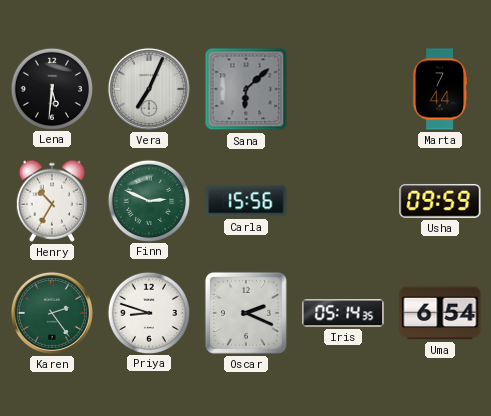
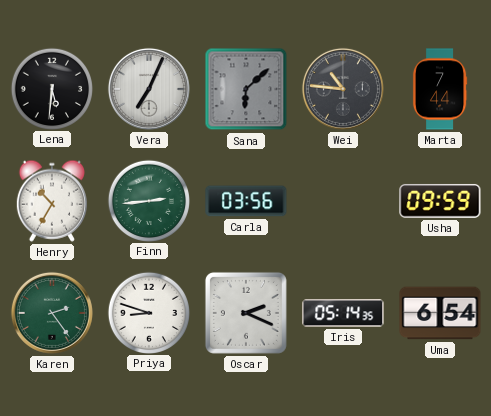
Wei: none -> 10:46 (343, 89)
Finn: 2:49 -> 2:44 (148, 200)
Carla: 15:56 -> 03:56 (246, 201)
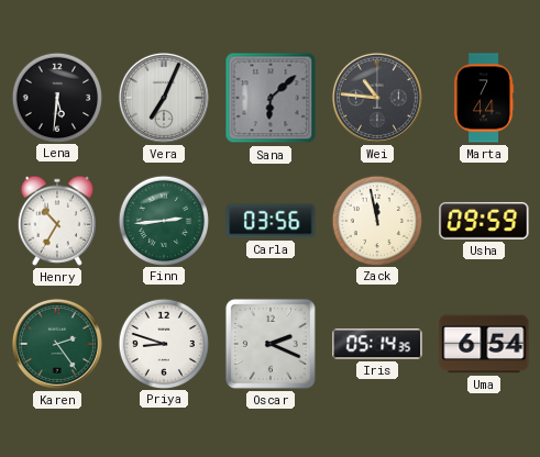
Zack: none -> 11:58 (376, 220)
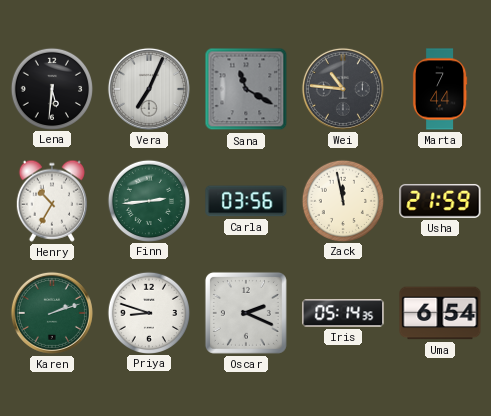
Sana: 6:08 -> 11:20 (246, 89)
Usha: 09:59 -> 21:59 (440, 201)
Karen: 2:24 -> 2:12 (52, 313)
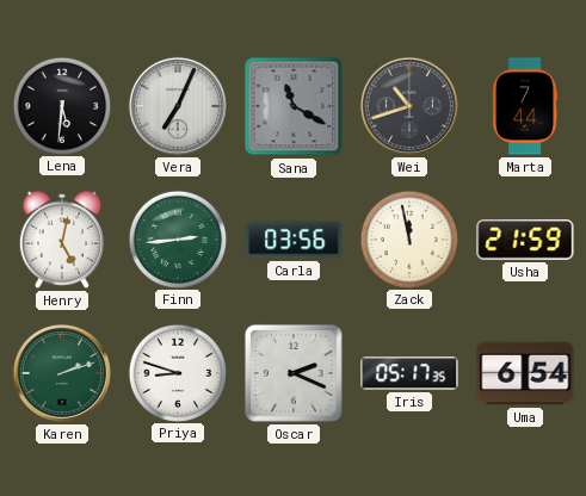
Wei: 10:46 -> 10:42 (409, 106)
Henry: 10:35 -> 5:02 (62, 240)
Iris: 05:14 -> 05:17 (409, 373)
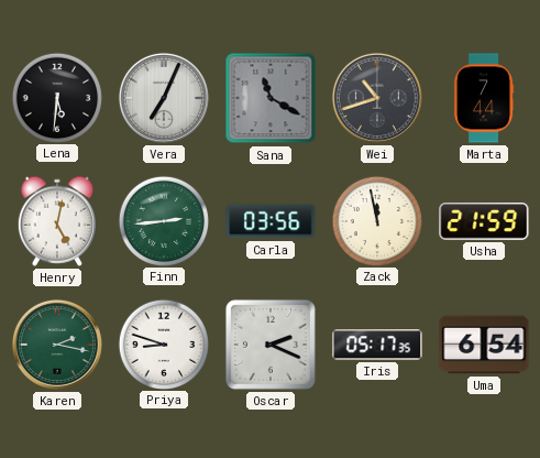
Karen: 2:12 -> 2:17 (57, 345)
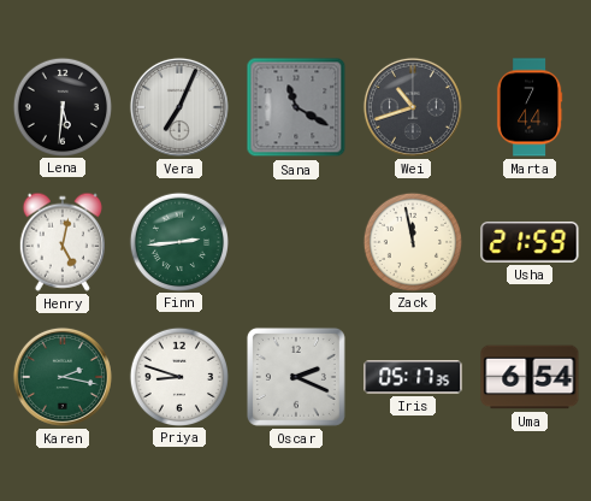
Carla: 03:56 -> none (271, 221)
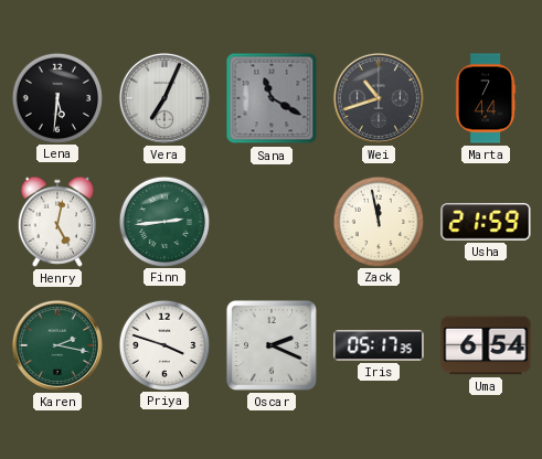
Priya: 8:48 -> 3:48 (163, 344)
